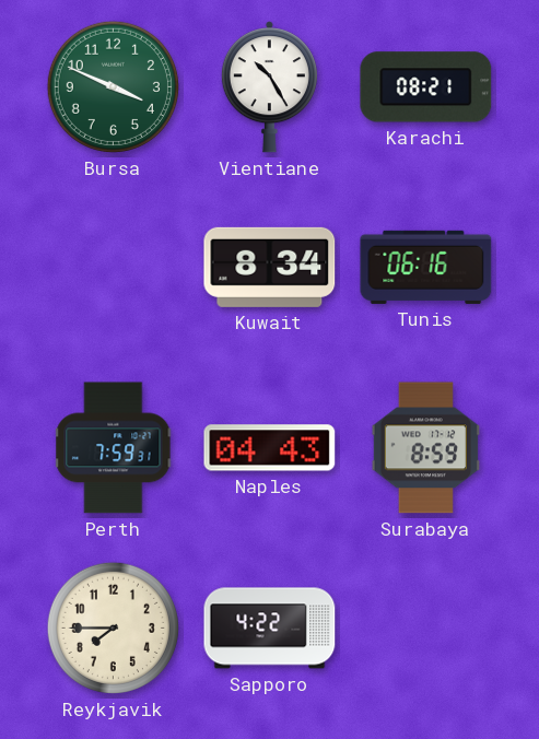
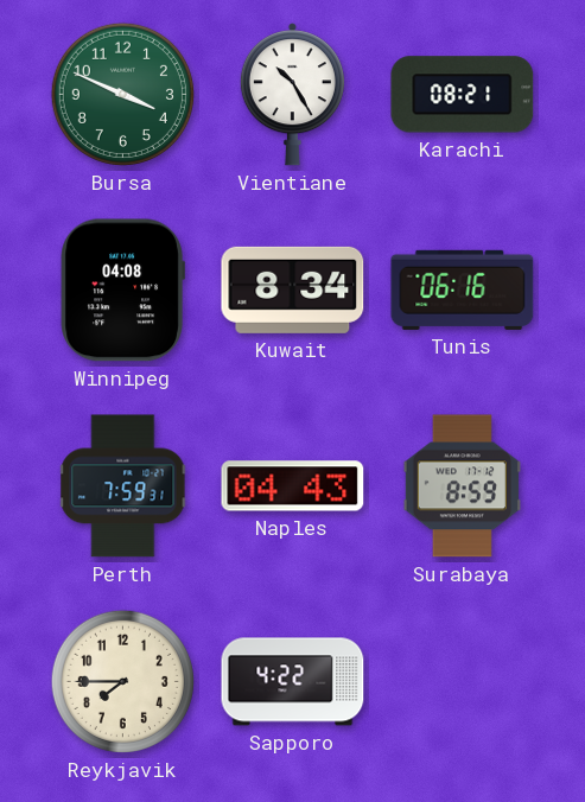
Winnipeg: none -> 04:08 (122, 291)
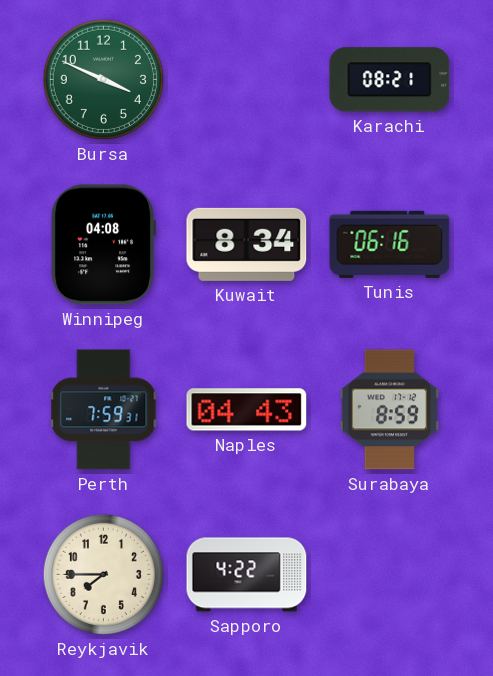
Vientiane: 10:25 -> none (292, 95)
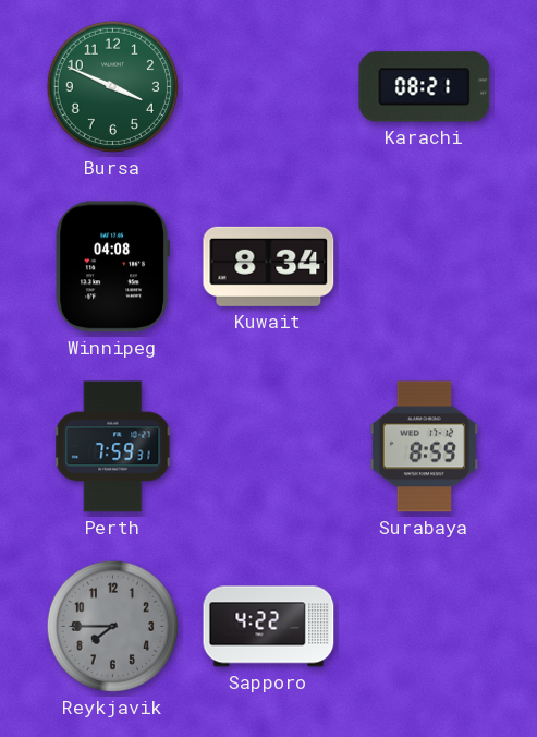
Tunis: 06:16 -> none (390, 244)
Naples: 04:43 -> none (247, 410)
Reykjavik dial: cream -> grey (112, 626)
